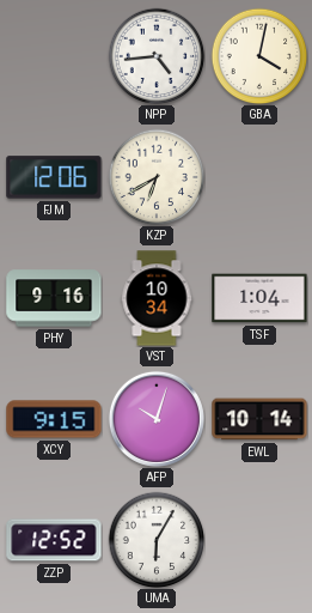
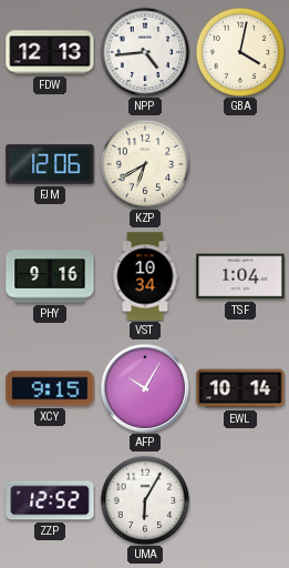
FDW: none -> 12:13 (50, 52)
AFP: 10:03 -> 10:05 (145, 388)
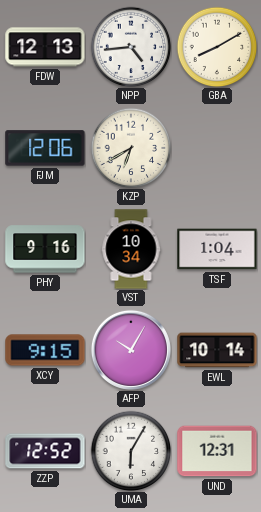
GBA: 4:02 -> 8:10 (217, 47)
UND: none -> 12:31 (217, 451)
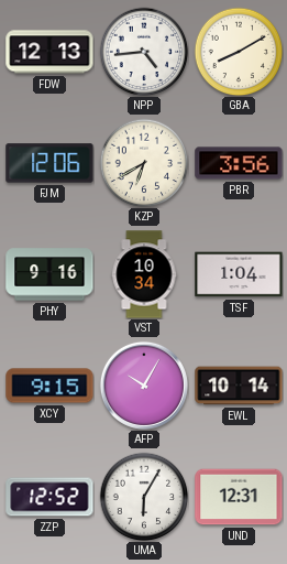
PBR: none -> 3:56 (239, 163)
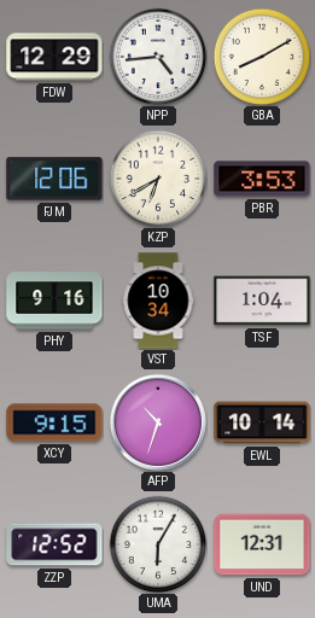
FDW: 12:13 -> 12:29 (54, 57)
PBR: 3:56 -> 3:53 (262, 179)
AFP: 10:05 -> 10:33 (158, 422)
